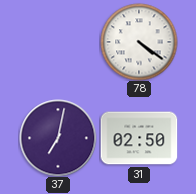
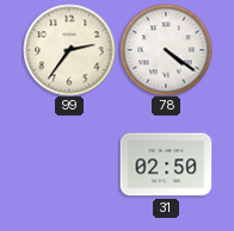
99: none -> 2:36 (69, 50)
37: 7:02 -> none (58, 138)
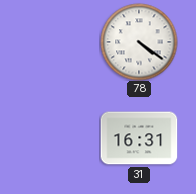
99: 2:36 -> none (69, 50)
31: 02:50 -> 16:31 (139, 138)
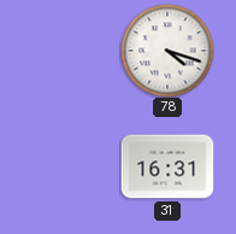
78: 4:21 -> 4:18 (167, 51)
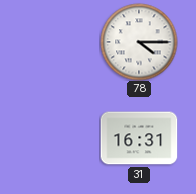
78: 4:18 -> 4:15 (139, 42)
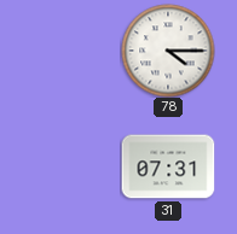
31: 16:31 -> 07:31 (168, 166)
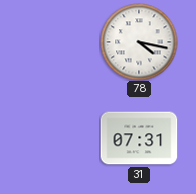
78: 4:15 -> 4:17 (139, 42)
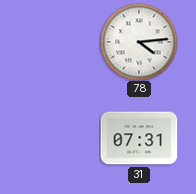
78: 4:17 -> 4:14 (139, 42)
